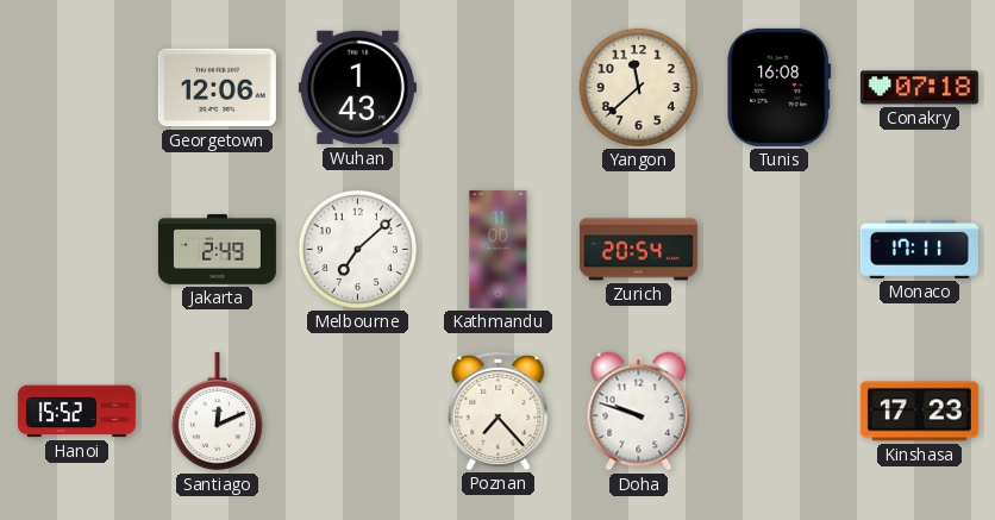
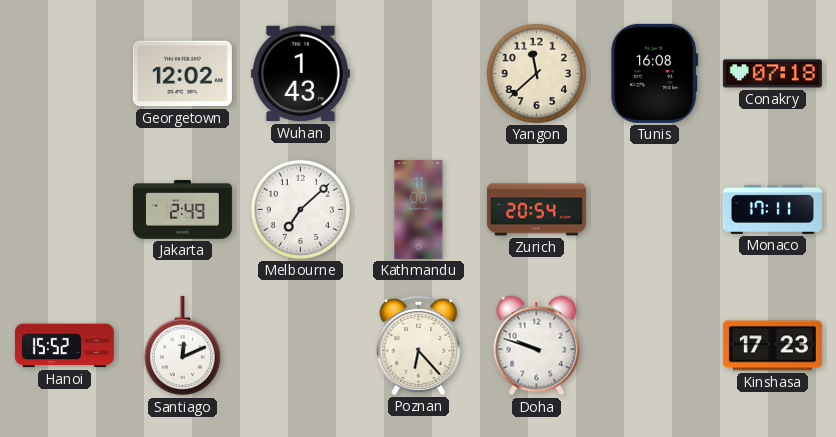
Georgetown: 12:06 -> 12:02 (182, 74)
Poznan: 7:23 -> 6:23 (419, 345)
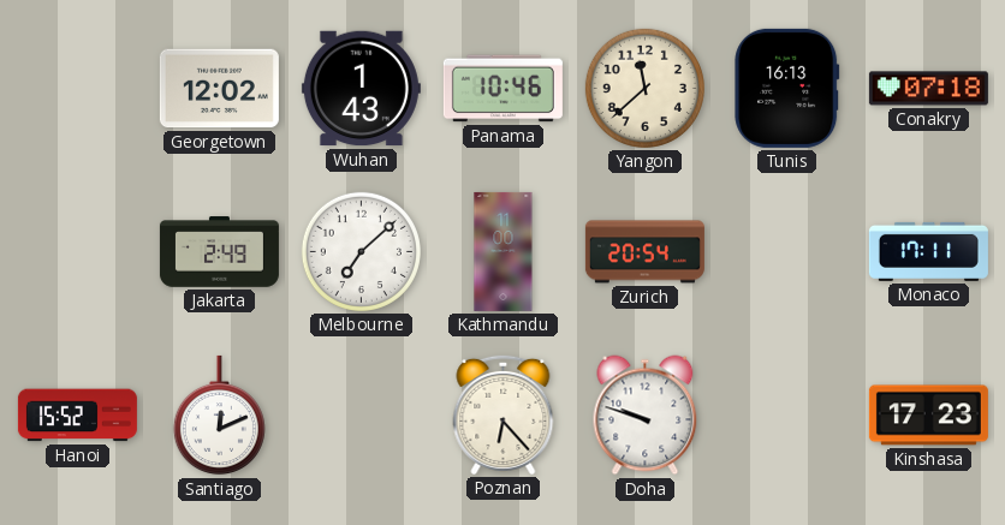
Panama: none -> 10:46 (502, 89)
Tunis: 16:08 -> 16:13 (787, 88)
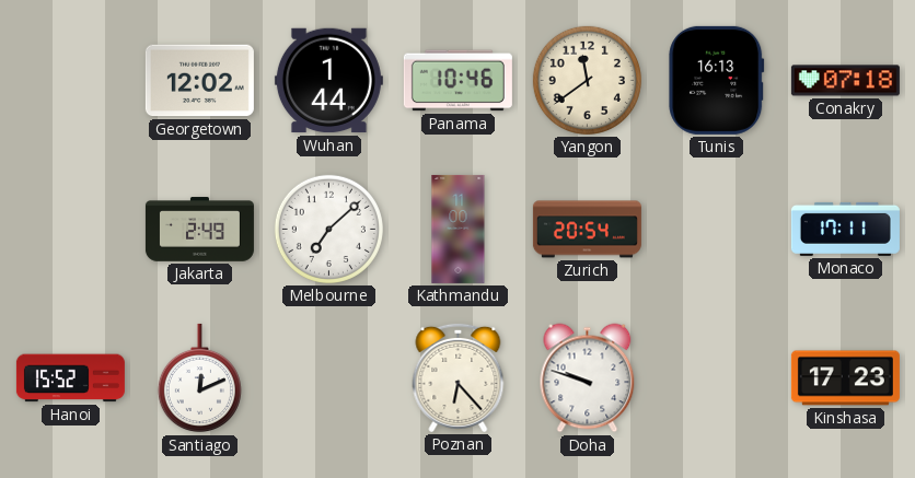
Wuhan: 1:43 -> 1:44 (328, 81)
Yangon: 11:38 -> 11:39 (587, 80)
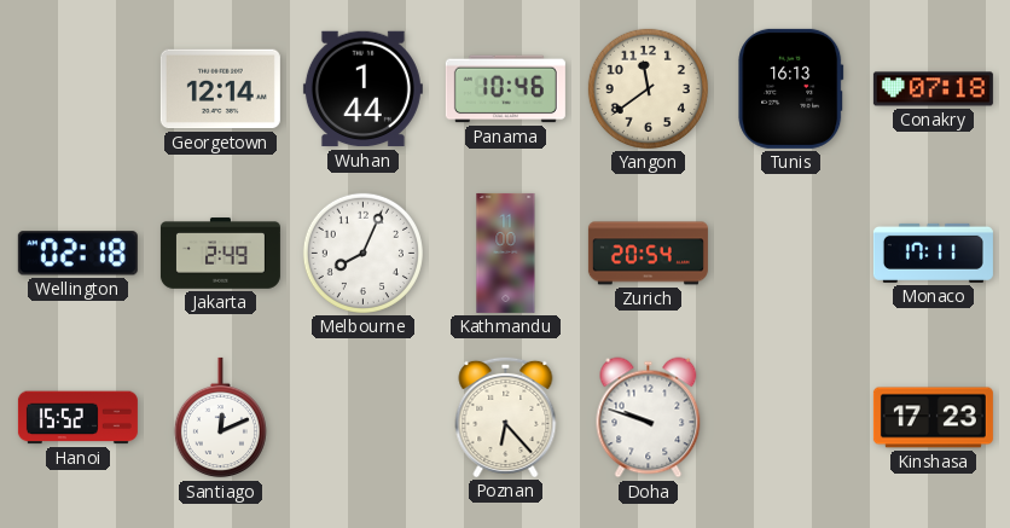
Georgetown: 12:02 -> 12:14 (220, 89)
Wellington: none -> 02:18 (77, 254)
Melbourne: 7:08 -> 8:04 (362, 253)
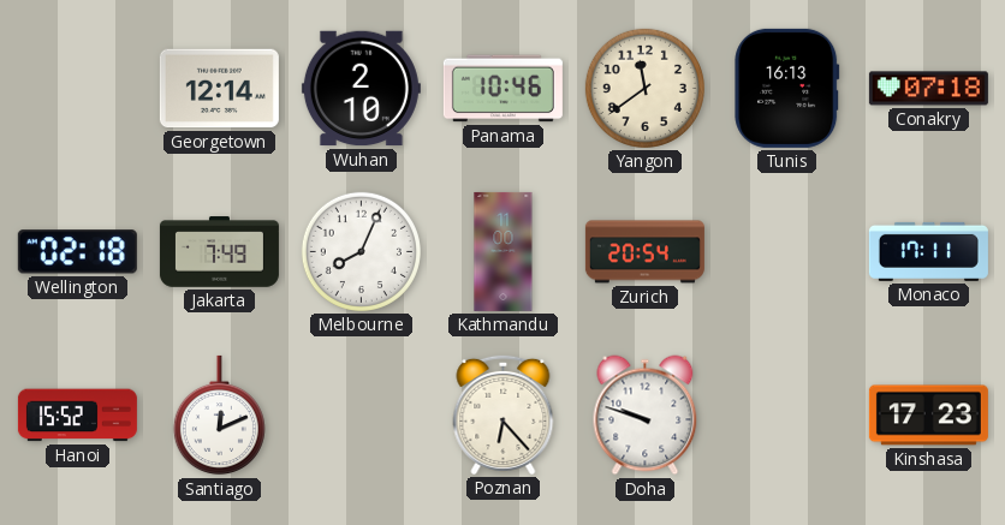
Wuhan: 1:44 -> 2:10 (361, 89)
Jakarta: 2:49 -> 7:49 (219, 252)
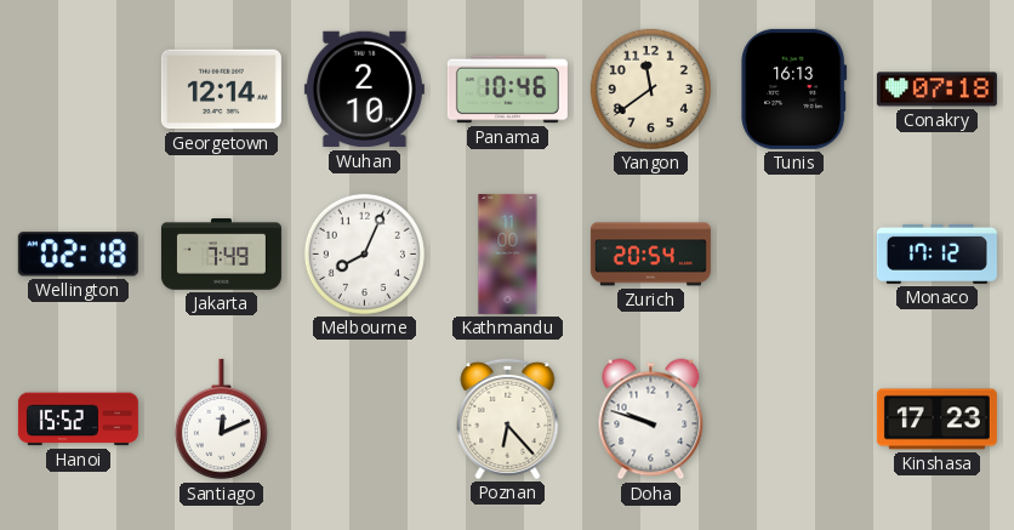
Monaco: 17:11 -> 17:12 (936, 253)
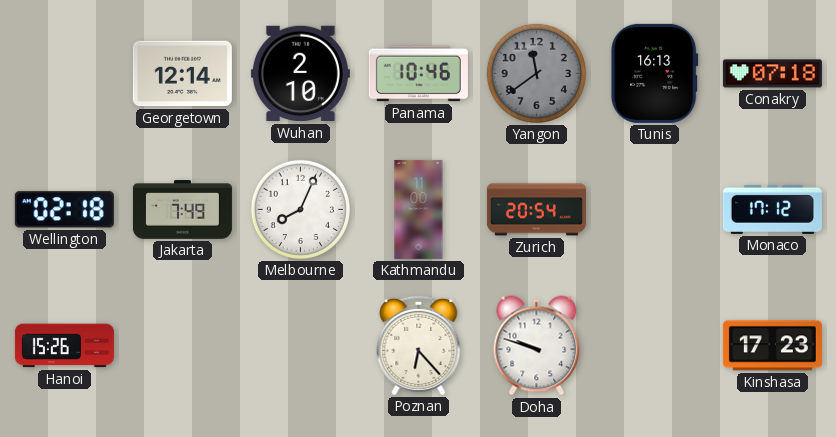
Yangon dial: cream -> grey (536, 73)
Hanoi: 15:52 -> 15:26 (64, 346)
Santiago: 12:11 -> none (221, 420)
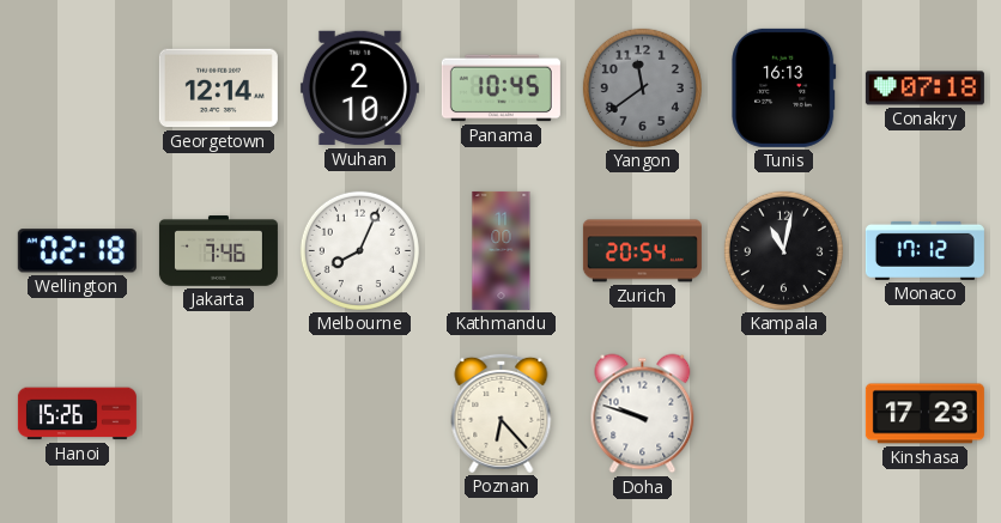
Panama: 10:46 -> 10:45 (500, 89)
Jakarta: 7:49 -> 7:46 (218, 251)
Kampala: none -> 11:02 (783, 250)
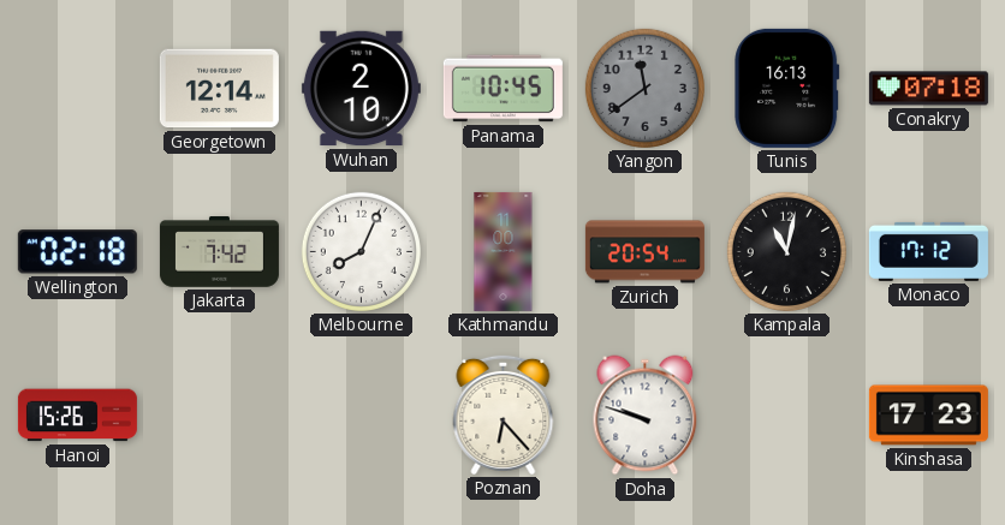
Jakarta: 7:46 -> 7:42 (219, 252)
